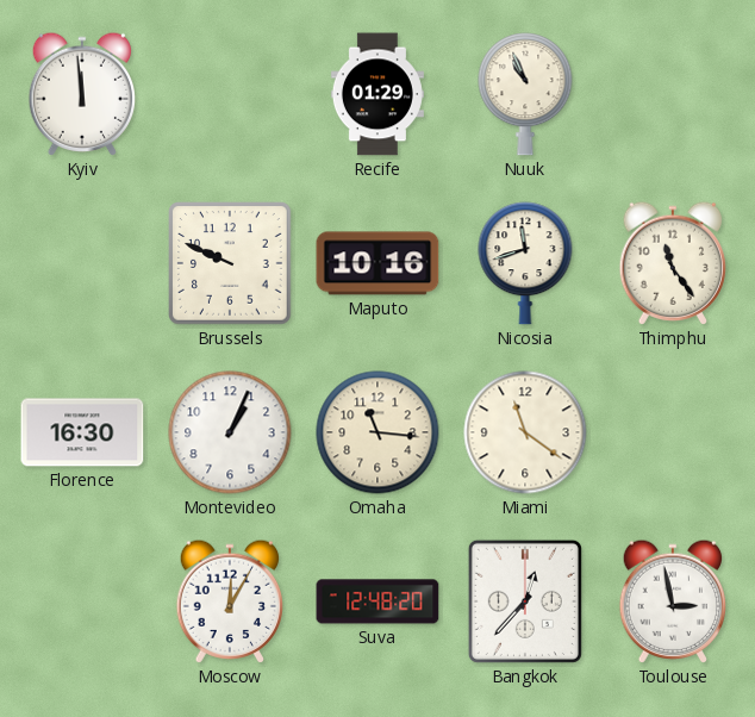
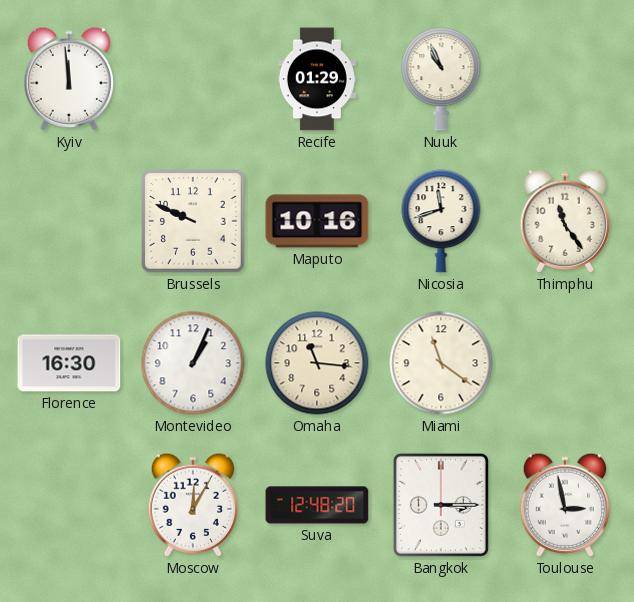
Bangkok: 12:37 -> 3:15 (441, 505)
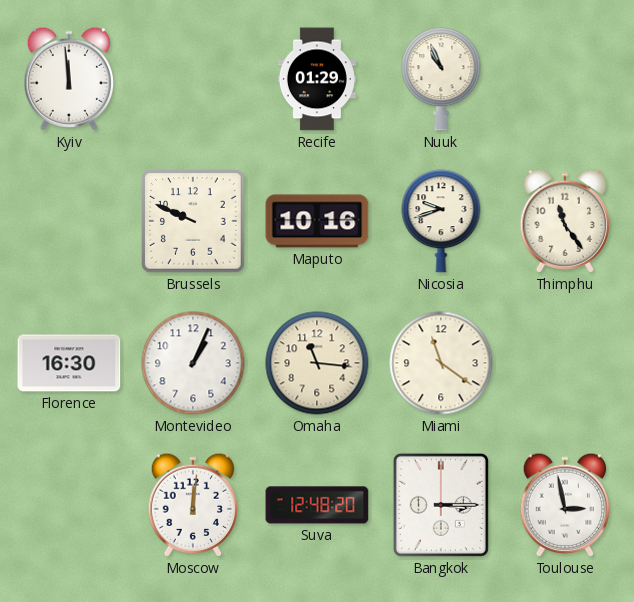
Nicosia: 11:42 -> 9:42 (441, 221)
Moscow: 12:05 -> 12:01 (193, 505)
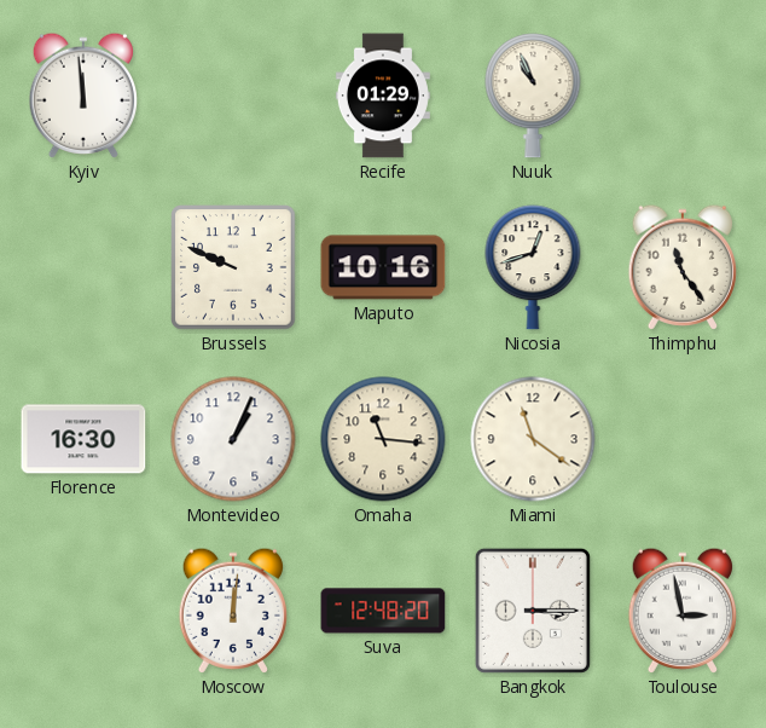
Nicosia: 9:42 -> 12:42 (533, 267)
